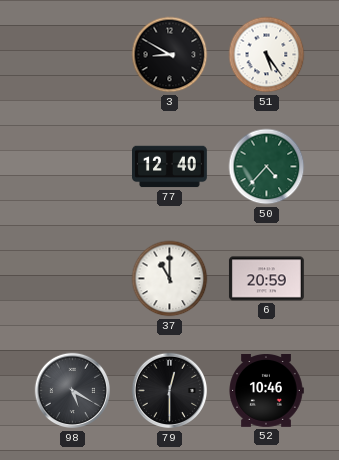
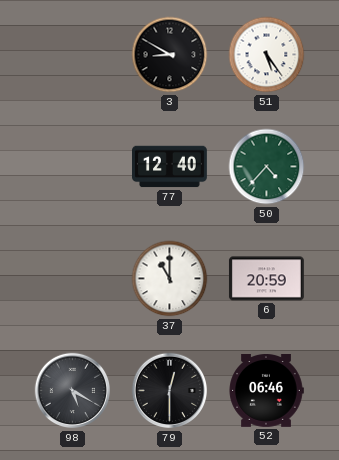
52: 10:46 -> 06:46 (266, 391)
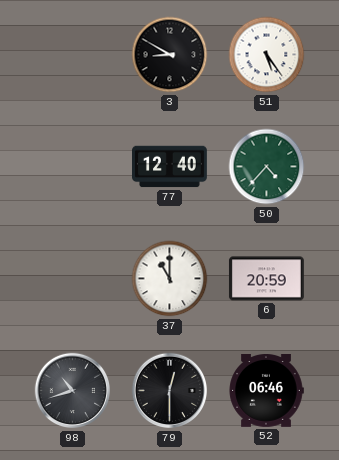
98: 5:20 -> 10:42 (73, 391)
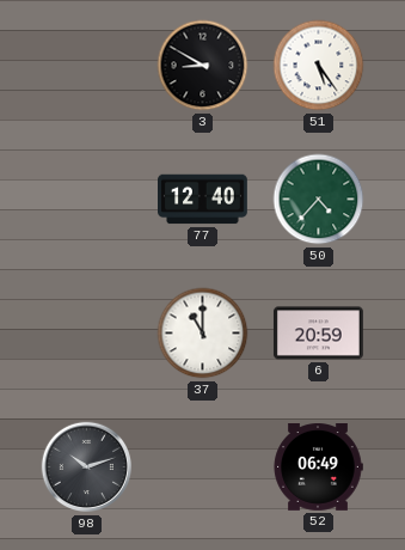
98: 10:42 -> 10:12 (87, 467)
79: 12:30 -> none (170, 391)
52: 06:46 -> 06:49 (318, 467)
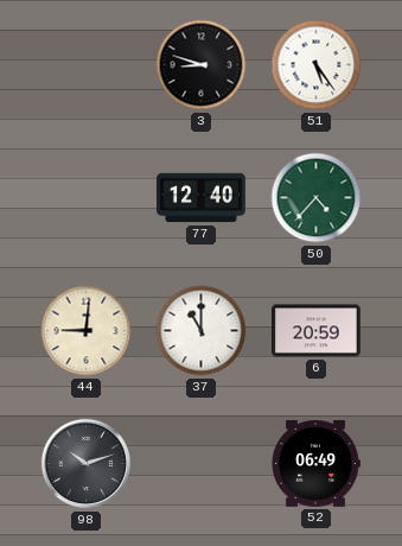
3: 8:50 -> 8:48 (202, 65)
44: none -> 9:01 (87, 331)
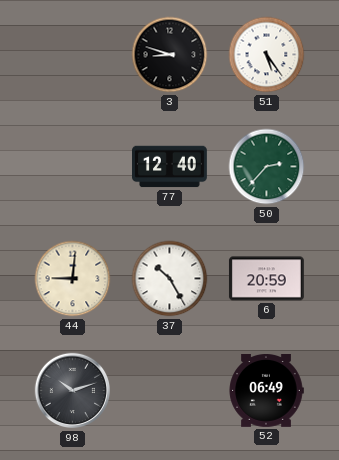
50: 4:37 -> 2:37 (267, 167)
37: 11:00 -> 10:25 (170, 279)
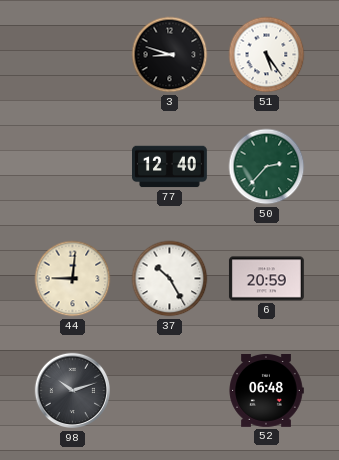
52: 06:49 -> 06:48 (266, 391)
